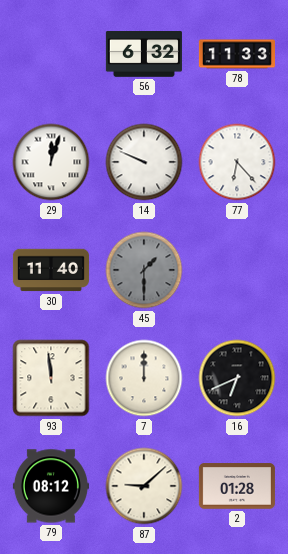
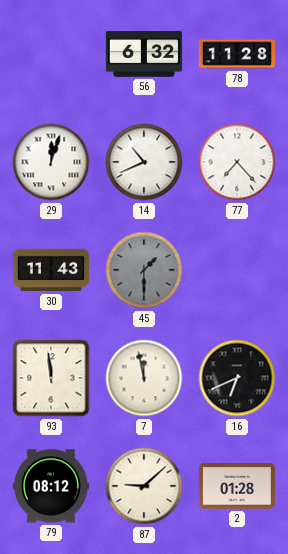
78: 11:33 -> 11:28 (237, 54)
14: 9:49 -> 10:41 (144, 162)
77: 6:23 -> 7:23 (237, 162)
30: 11:40 -> 11:43 (51, 270)
7: 12:00 -> 11:58 (144, 378)
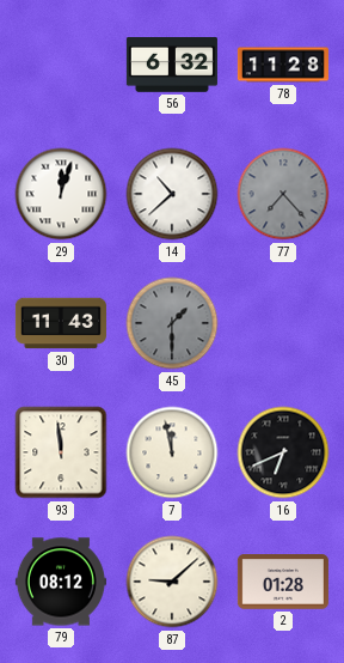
14: 10:41 -> 10:38 (172, 194)
77 dial: white -> grey (283, 194)
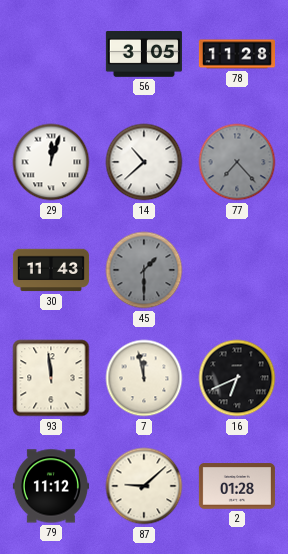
56: 6:32 -> 3:05 (144, 55)
79: 08:12 -> 11:12 (51, 486)
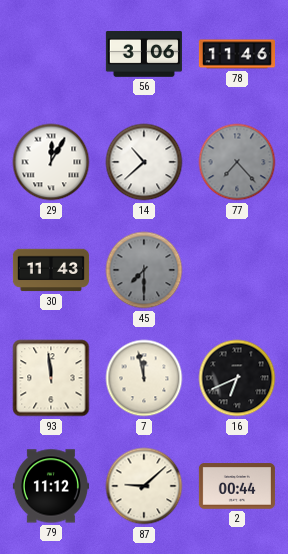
56: 3:05 -> 3:06 (144, 55)
78: 11:28 -> 11:46 (237, 54)
29: 12:03 -> 12:05 (51, 162)
45: 1:30 -> 7:30 (144, 270)
2: 01:28 -> 00:44 (237, 486)
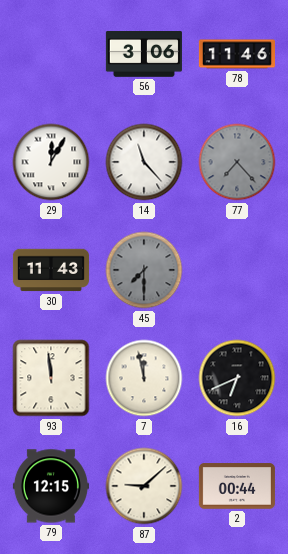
14: 10:38 -> 11:23 (144, 162)
79: 11:12 -> 12:15 (51, 486)
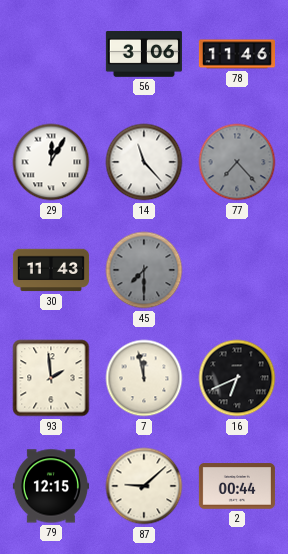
93: 11:59 -> 1:59 (51, 378)
